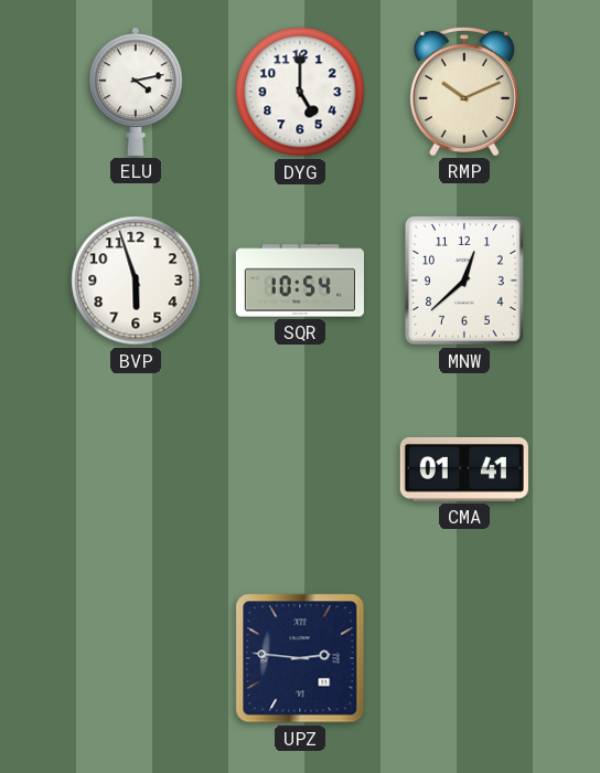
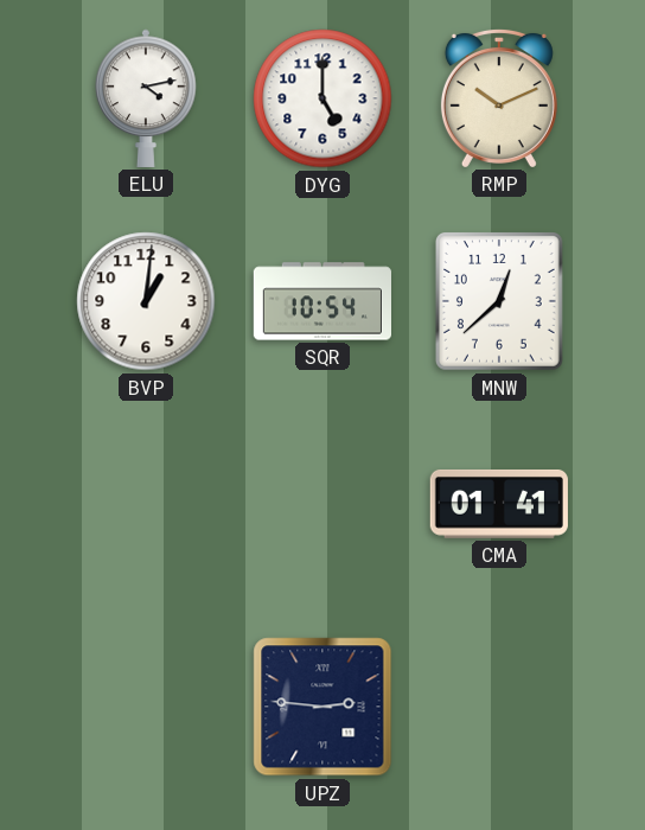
BVP: 5:57 -> 1:01 (146, 301)
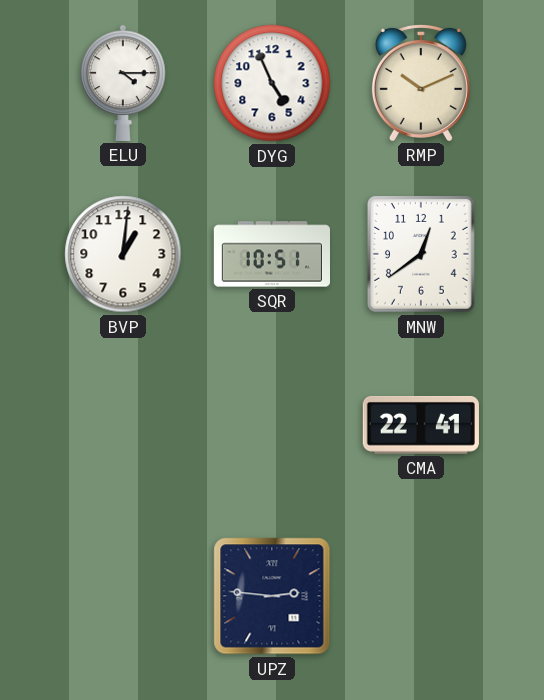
ELU: 4:13 -> 4:15 (123, 83)
DYG: 5:00 -> 4:56 (272, 83)
SQR: 10:54 -> 10:51 (271, 254)
MNW: 12:38 -> 12:39 (421, 255)
CMA: 01:41 -> 22:41 (421, 425)
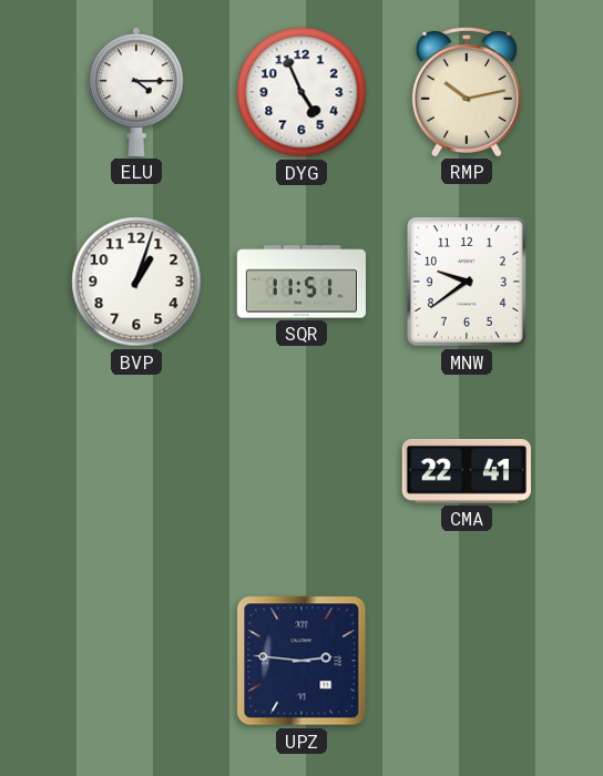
RMP: 10:11 -> 10:13 (467, 91)
BVP: 1:01 -> 1:03 (136, 282)
SQR: 10:51 -> 11:51 (300, 282)
MNW: 12:39 -> 9:39 (467, 283)
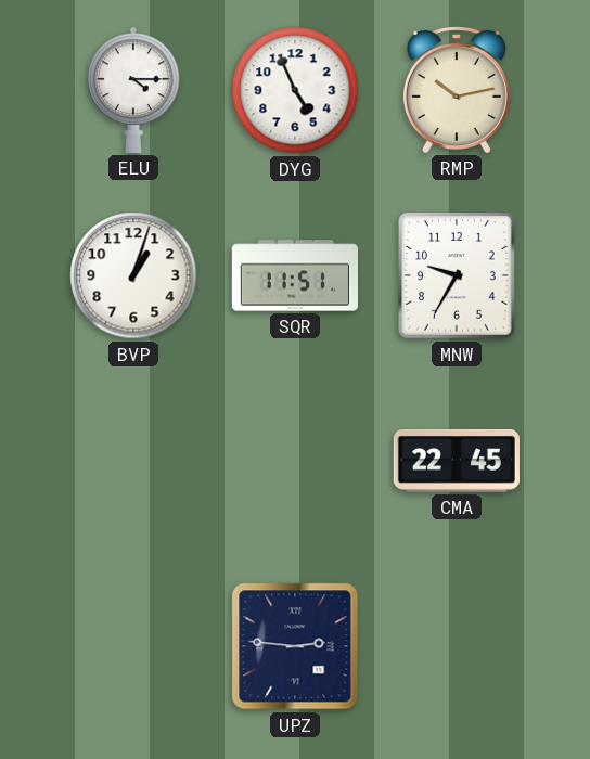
MNW: 9:39 -> 9:35 (457, 276)
CMA: 22:41 -> 22:45 (457, 461)
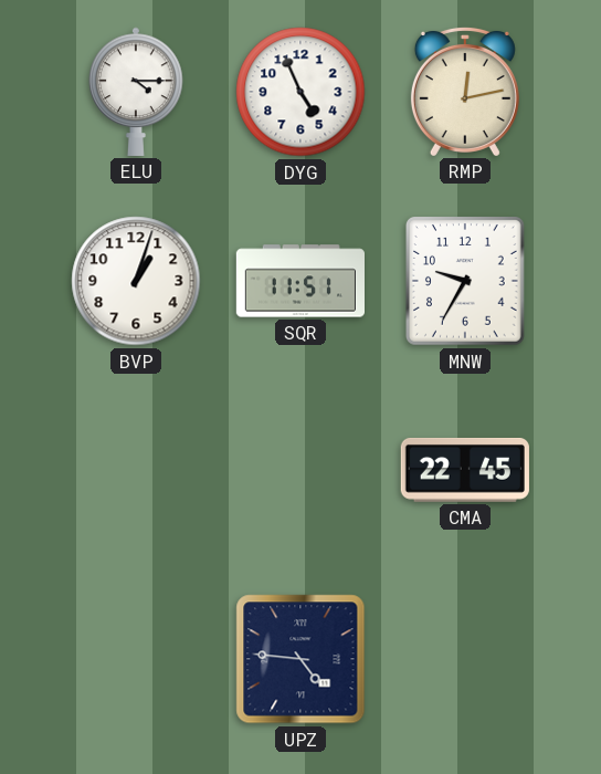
RMP: 10:13 -> 12:13 (465, 91)
UPZ: 2:46 -> 4:46 (300, 659)
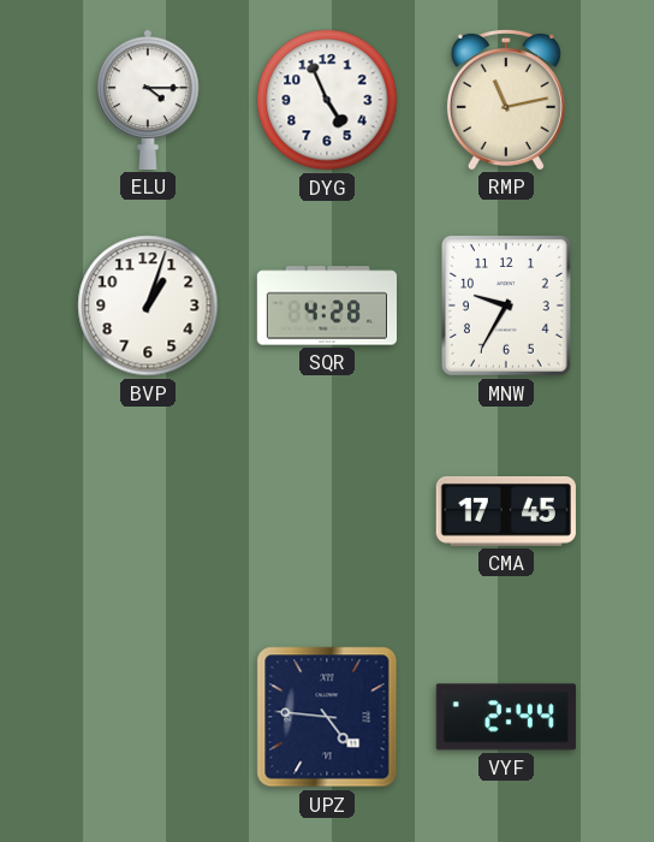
RMP: 12:13 -> 11:13 (506, 99)
SQR: 11:51 -> 4:28 (326, 306)
CMA: 22:45 -> 17:45 (506, 511)
VYF: none -> 2:44 (506, 717)
